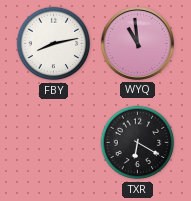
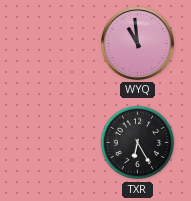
FBY: 8:13 -> none (54, 44)
TXR: 6:20 -> 6:25 (138, 143)
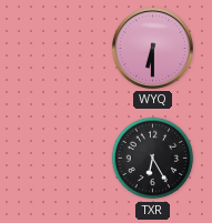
WYQ: 10:59 -> 6:30 (152, 48)
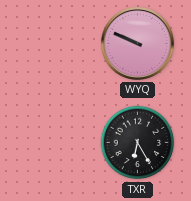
WYQ: 6:30 -> 9:49 (137, 43)
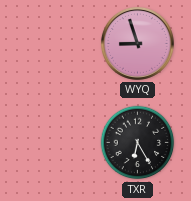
WYQ: 9:49 -> 8:57 (137, 43)
